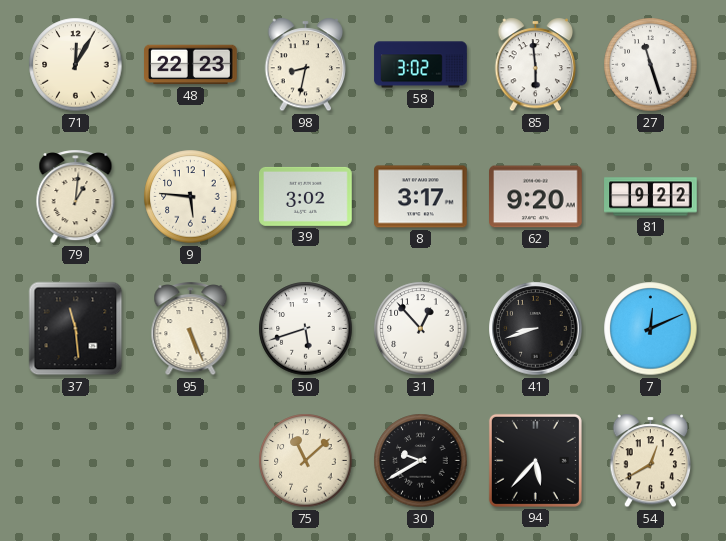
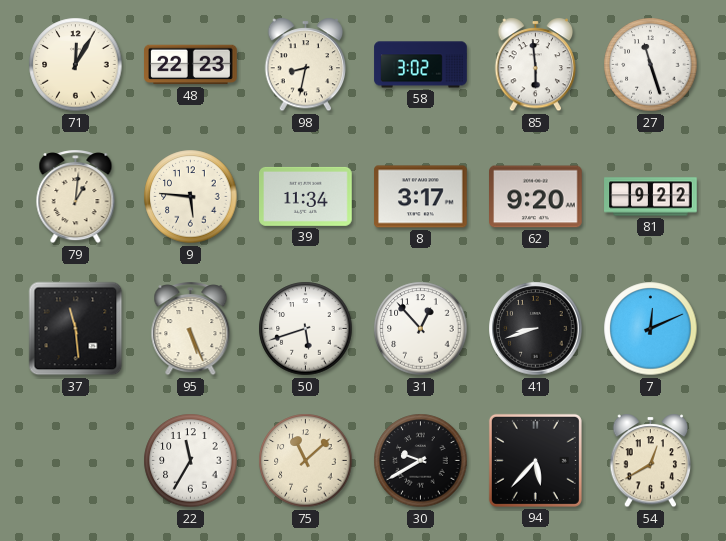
39: 3:02 -> 11:34 (306, 196)
22: none -> 11:35 (191, 461)
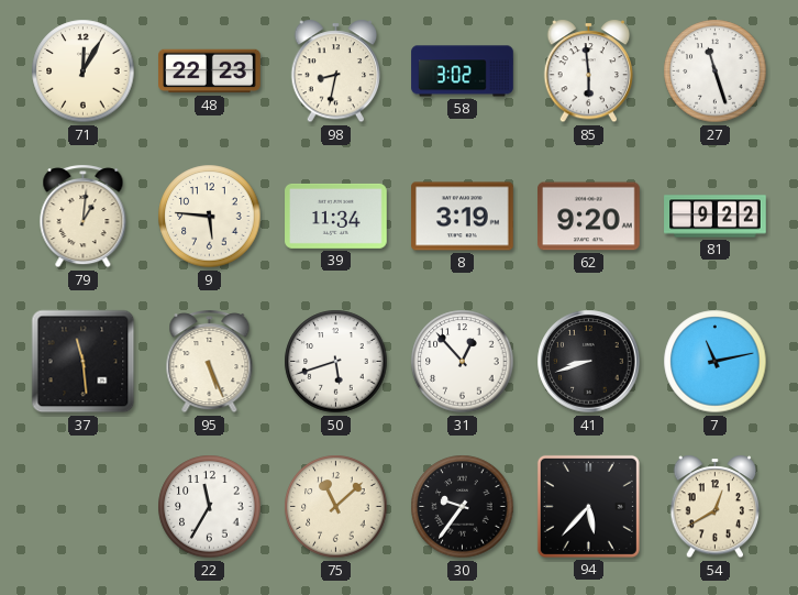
8: 3:17 -> 3:19 (463, 217)
7: 12:11 -> 11:13 (716, 362)
30: 9:40 -> 9:36 (463, 507)
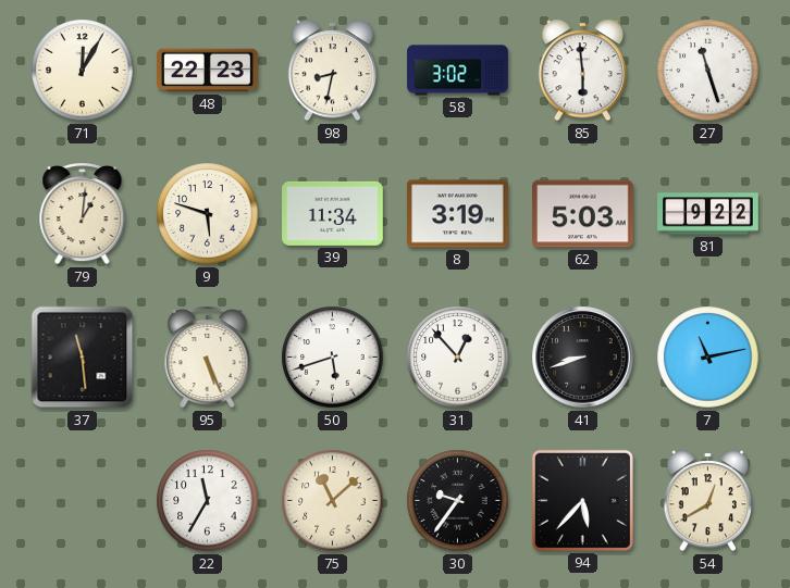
9: 5:46 -> 5:48 (208, 214)
62: 9:20 -> 5:03 (583, 214)
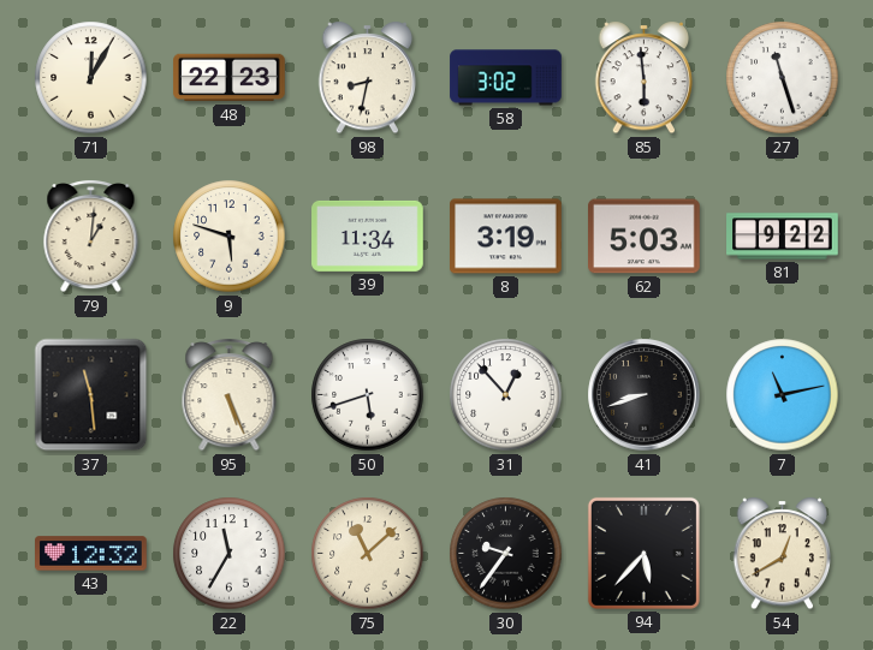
43: none -> 12:32 (91, 554)
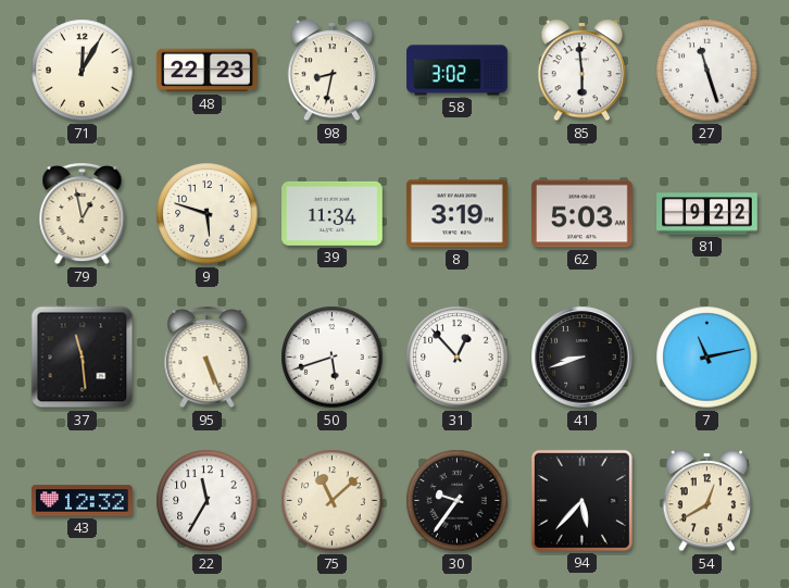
79: 1:01 -> 12:58 (83, 214)
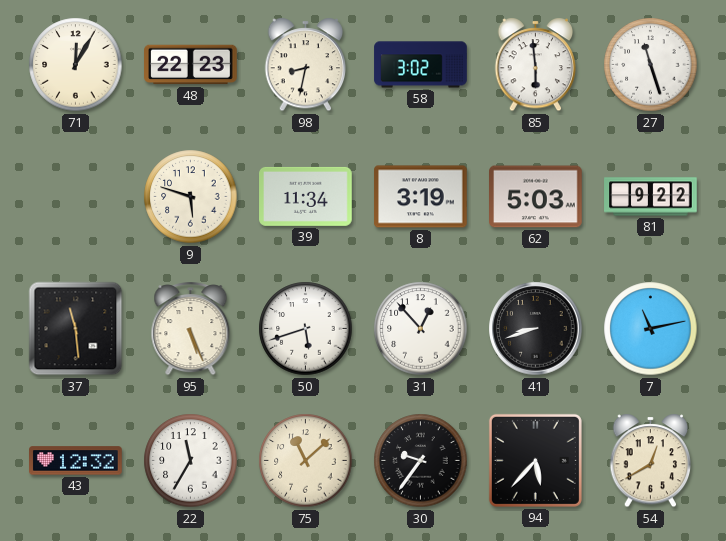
79: 12:58 -> none (83, 214)
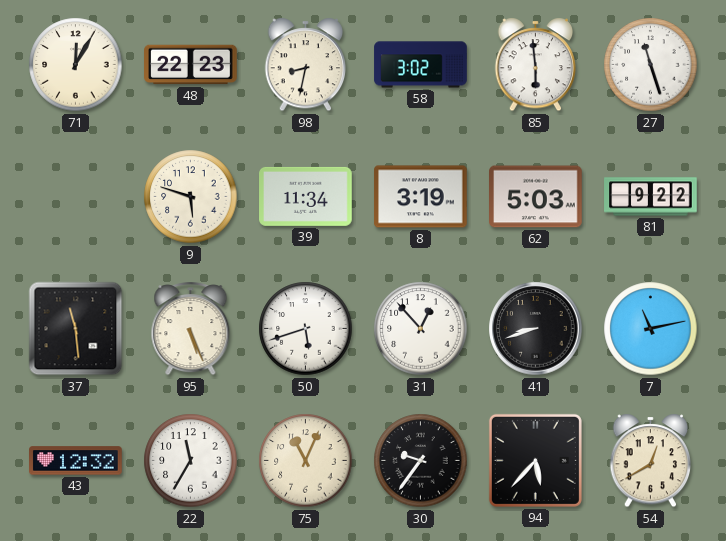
75: 11:08 -> 11:04 (306, 461)
